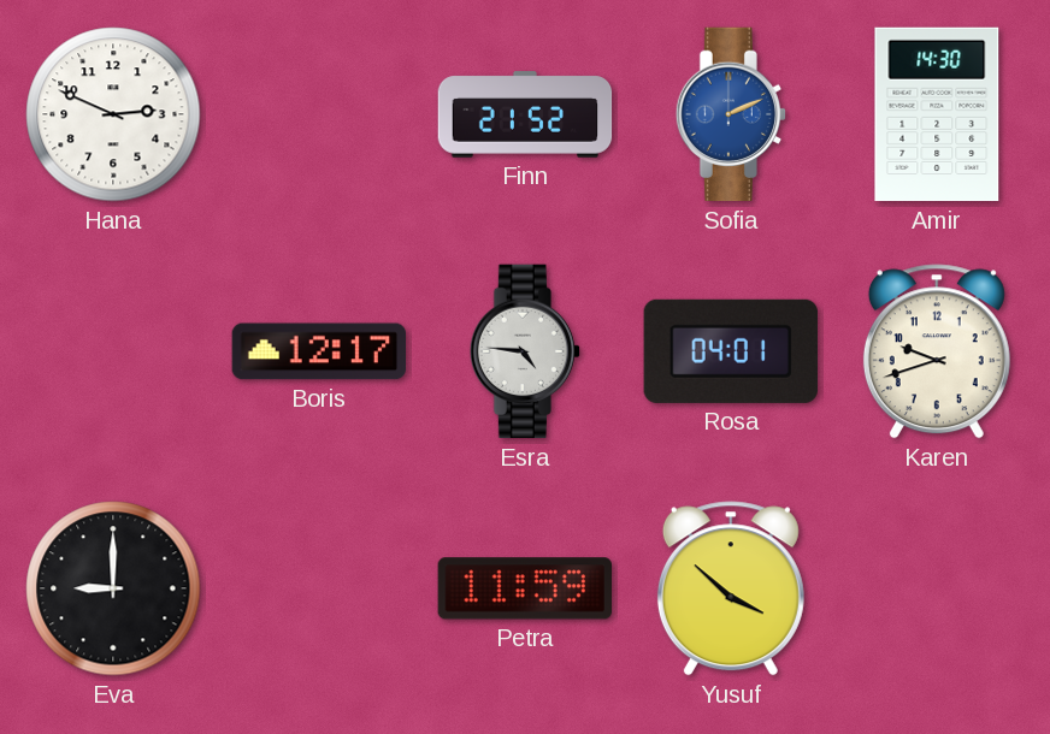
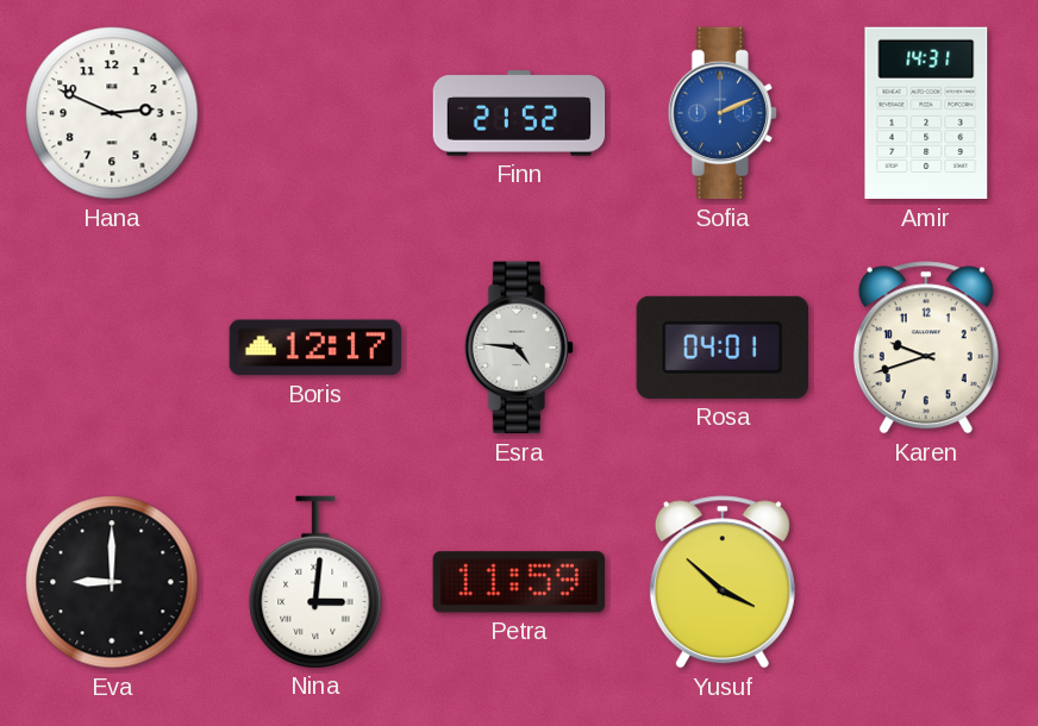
Amir: 14:30 -> 14:31 (926, 113)
Nina: none -> 3:01 (315, 582)
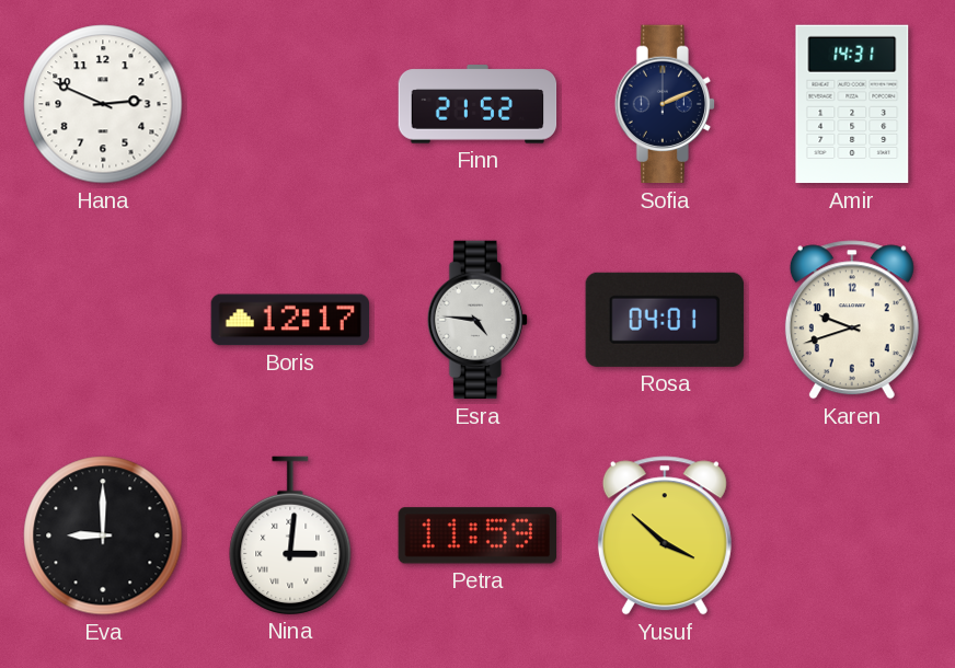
Sofia dial: blue -> navy (664, 104)
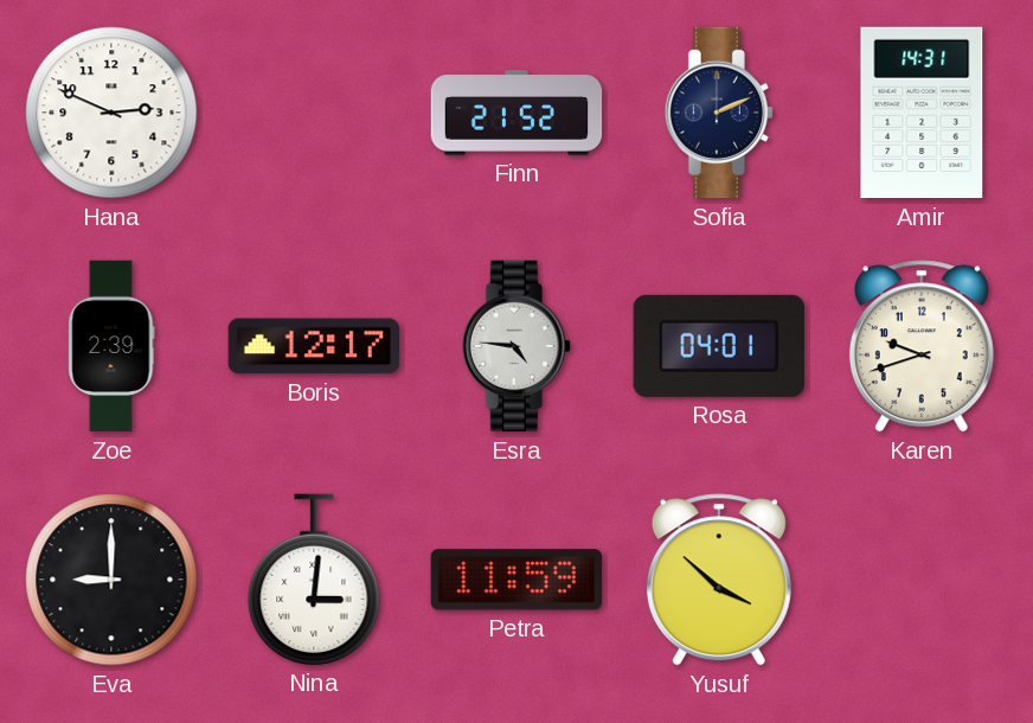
Zoe: none -> 2:39 (111, 346)
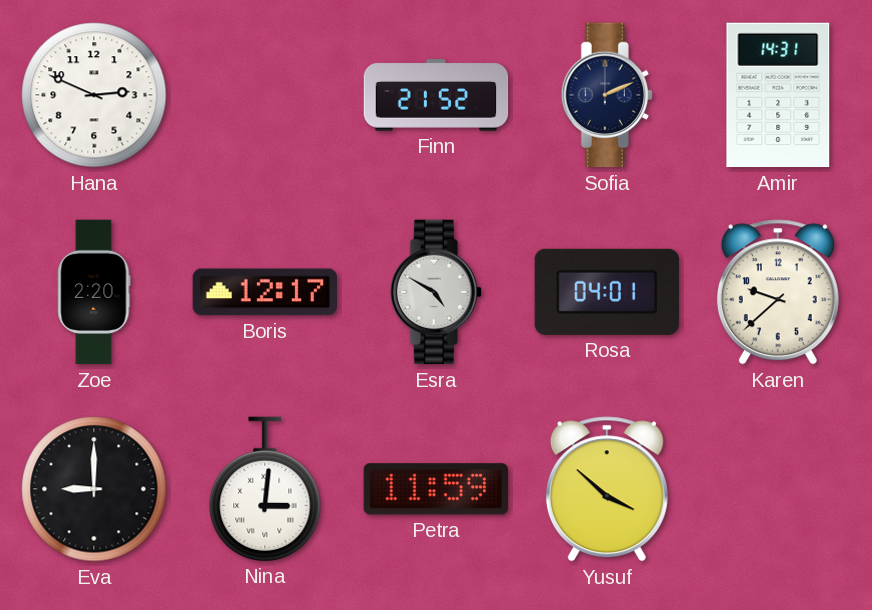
Zoe: 2:39 -> 2:20 (94, 292)
Esra: 4:46 -> 4:50 (435, 292)
Karen: 9:42 -> 9:38 (778, 292)
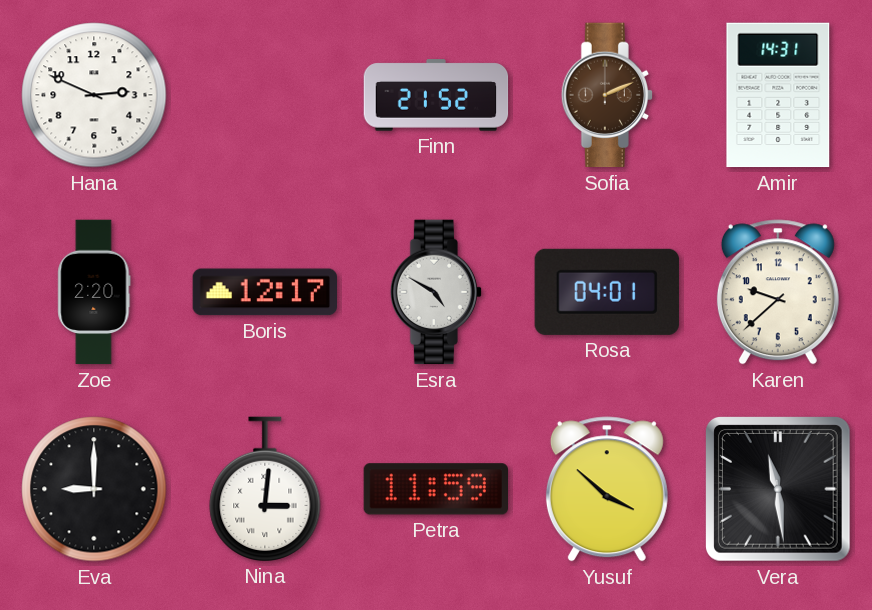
Sofia dial: navy -> brown (606, 95)
Vera: none -> 11:29 (779, 490)
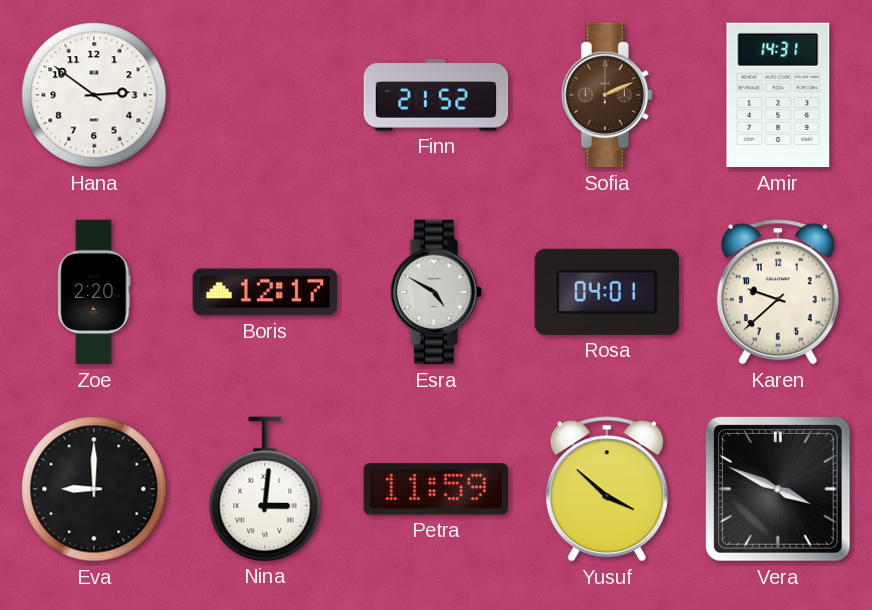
Hana: 2:49 -> 2:51 (94, 95)
Vera: 11:29 -> 3:49 (779, 490)
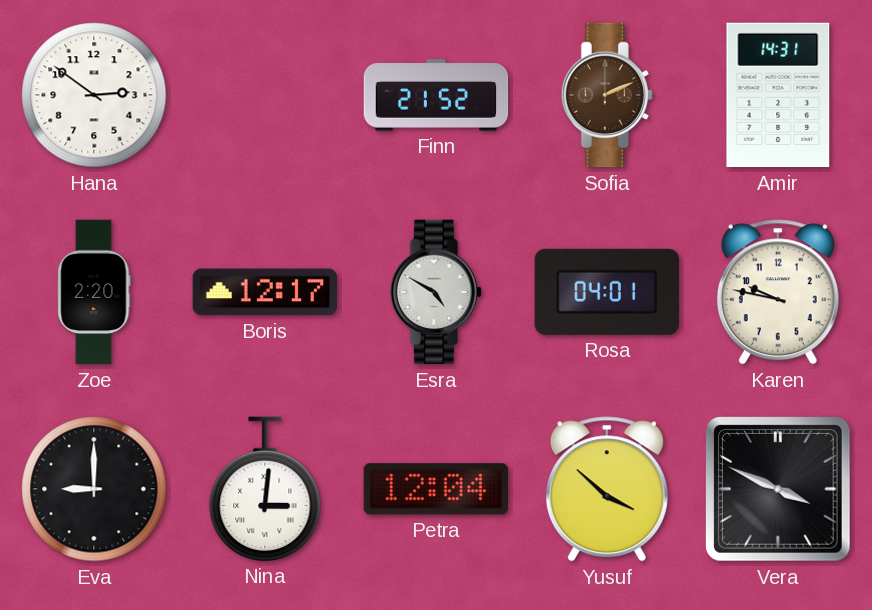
Karen: 9:38 -> 9:47 (778, 292)
Petra: 11:59 -> 12:04 (435, 489)
